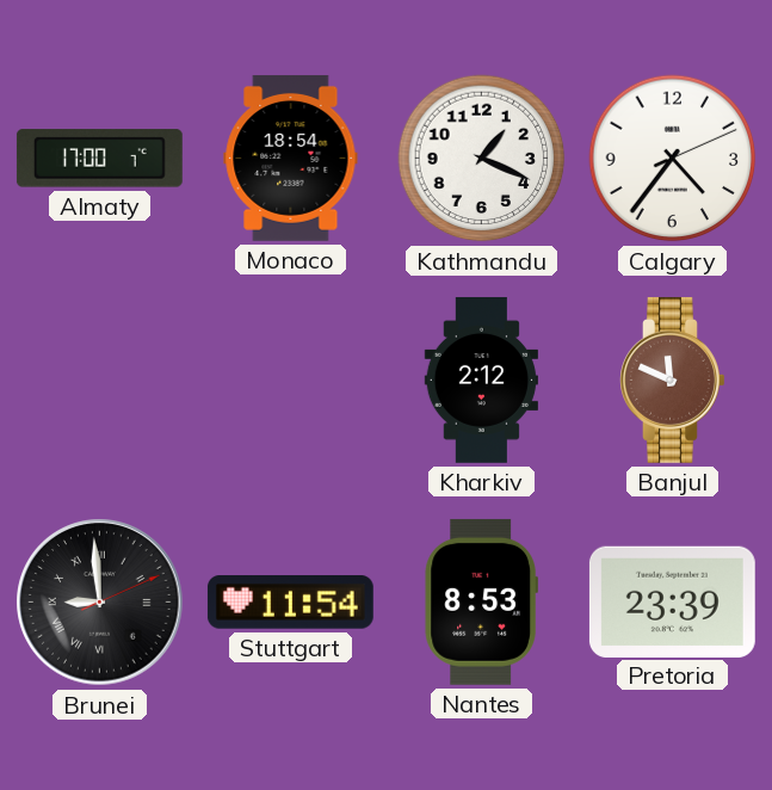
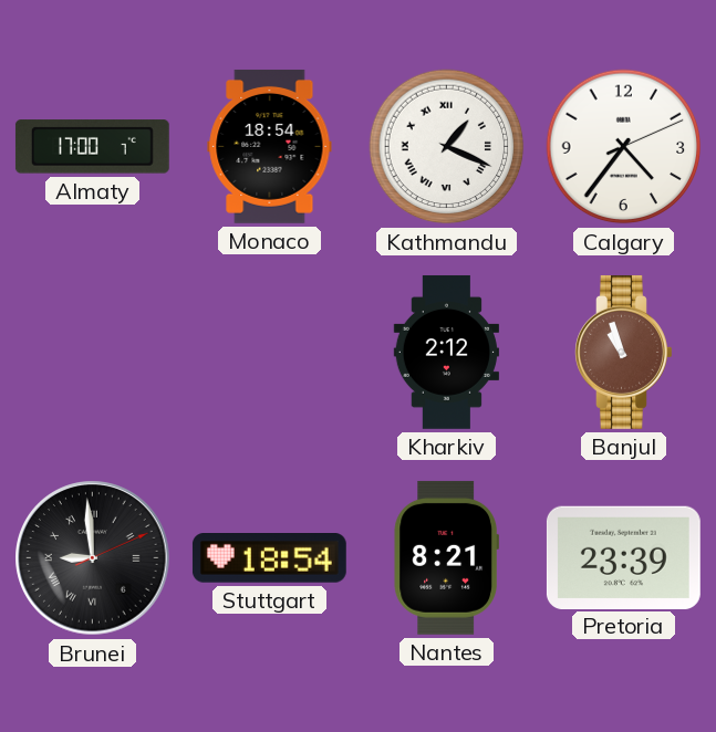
Kathmandu numerals: Arabic -> Roman (447, 147)
Banjul: 11:49 -> 10:57 (624, 352)
Stuttgart: 11:54 -> 18:54 (269, 558)
Nantes: 8:53 -> 8:21 (446, 557)
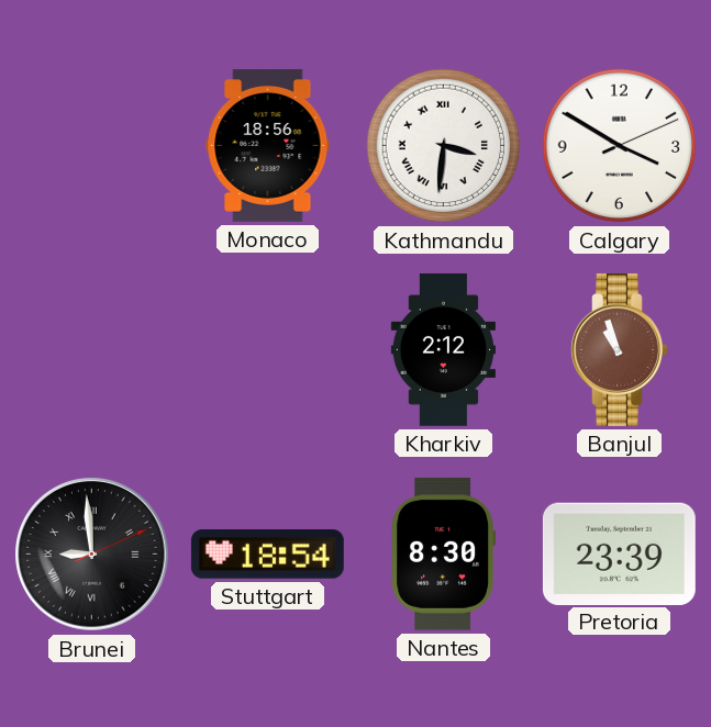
Almaty: 17:00 -> none (92, 147)
Monaco: 18:54 -> 18:56 (268, 145)
Kathmandu: 1:19 -> 3:31 (444, 146)
Calgary: 4:36 -> 3:50 (620, 146)
Nantes: 8:21 -> 8:30 (443, 553)
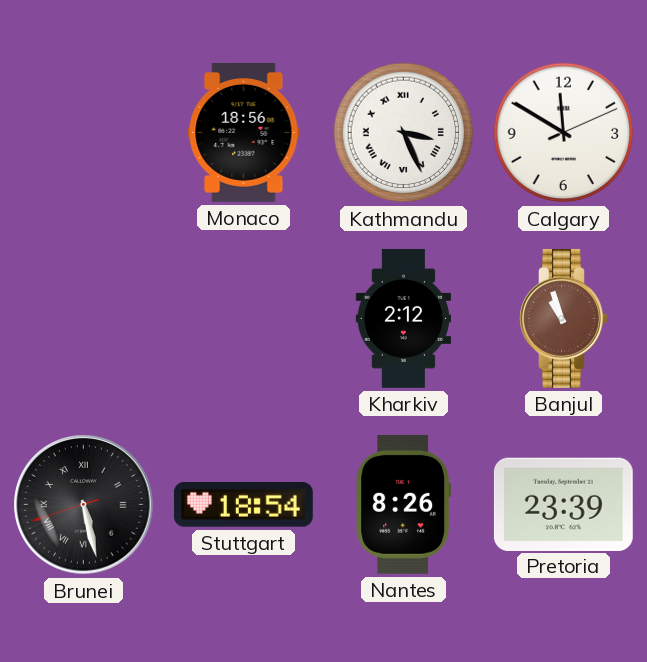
Kathmandu: 3:31 -> 3:26 (404, 133)
Calgary: 3:50 -> 11:50 (564, 133)
Brunei: 8:59 -> 5:27 (84, 505)
Nantes: 8:30 -> 8:26 (403, 504)
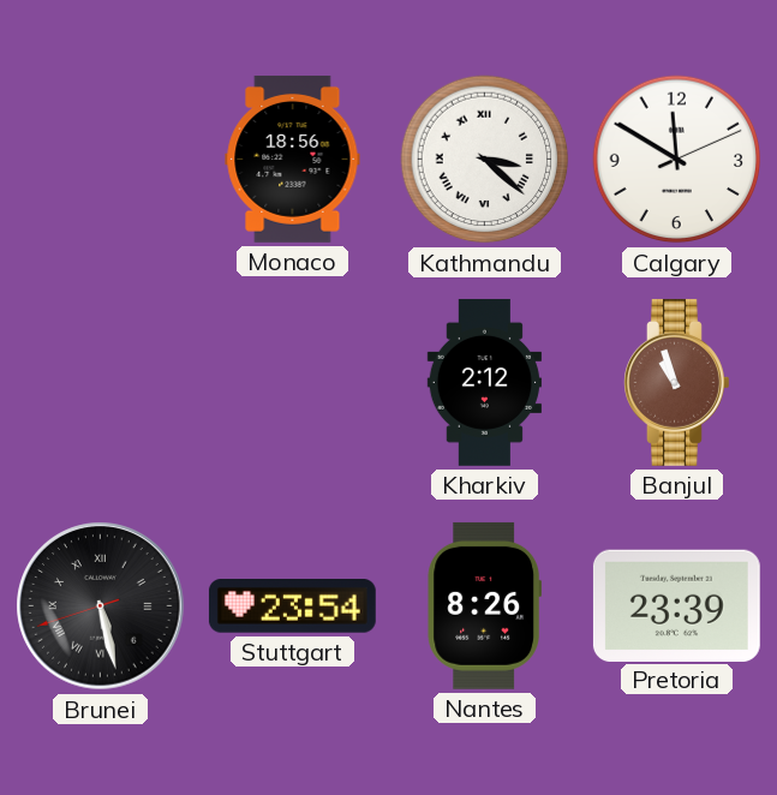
Kathmandu: 3:26 -> 3:22 (485, 160)
Stuttgart: 18:54 -> 23:54 (292, 606)
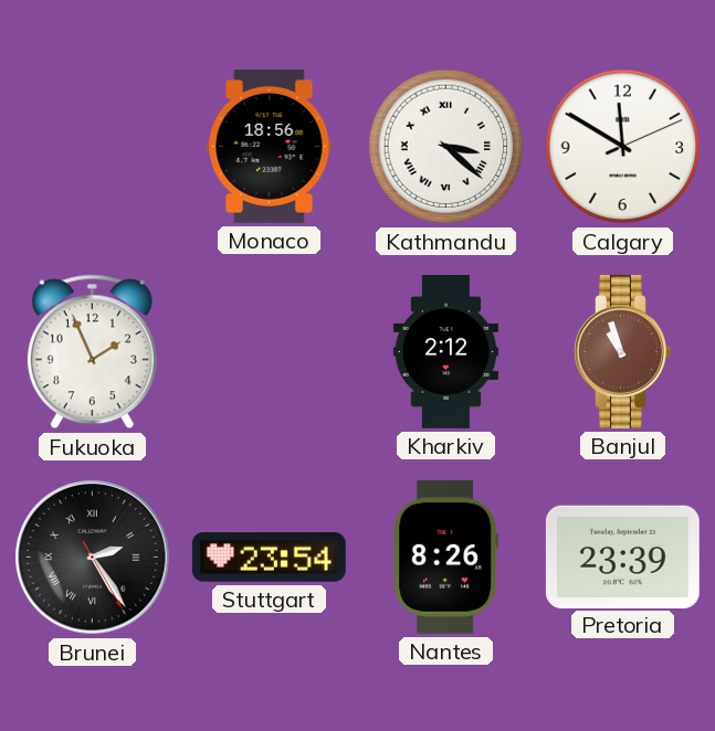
Fukuoka: none -> 1:56 (92, 352)
Brunei: 5:27 -> 2:24 (93, 558)
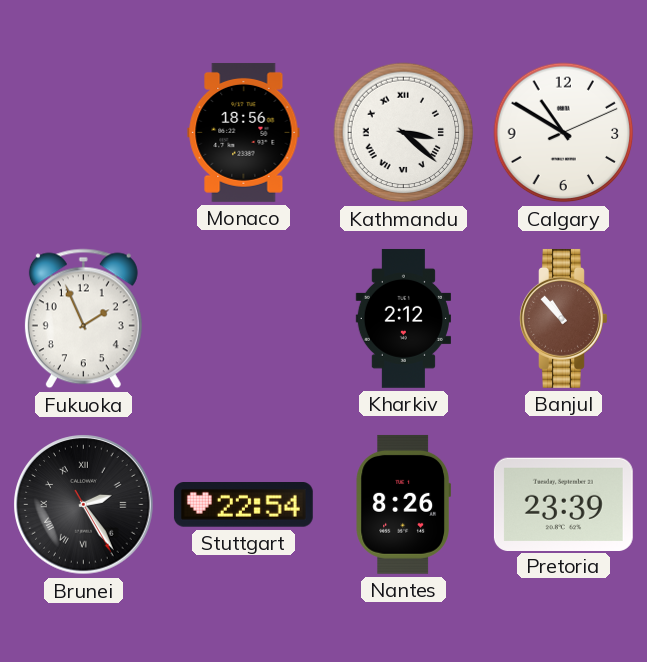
Calgary: 11:50 -> 10:50 (564, 133)
Banjul: 10:57 -> 10:53 (564, 318)
Stuttgart: 23:54 -> 22:54 (243, 505)
